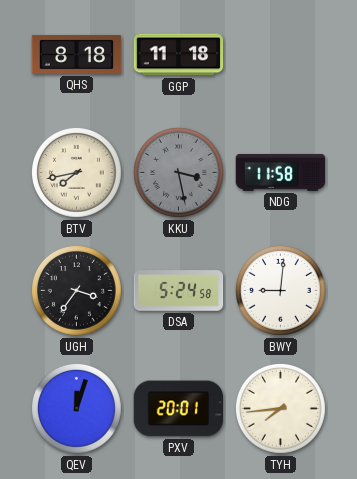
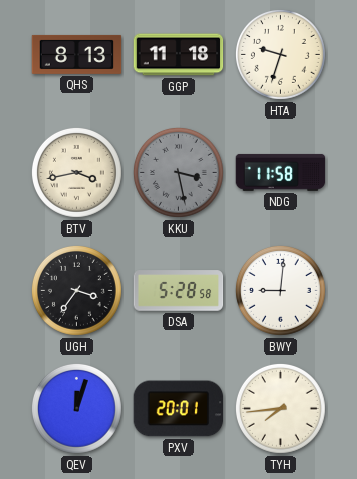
QHS: 8:18 -> 8:13 (77, 54)
HTA: none -> 9:33 (280, 54)
BTV: 7:43 -> 3:43 (76, 172)
DSA: 5:24 -> 5:28 (179, 291)
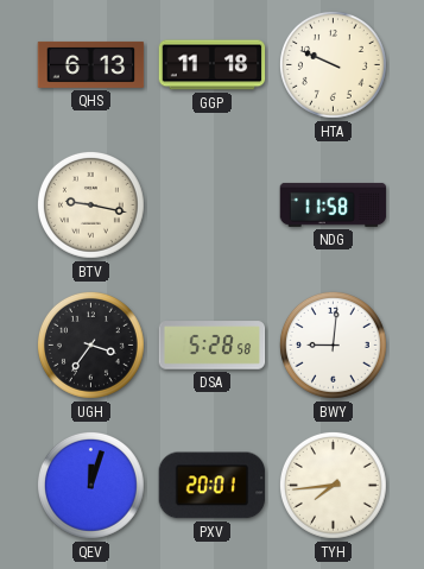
QHS: 8:13 -> 6:13 (91, 64)
HTA: 9:33 -> 9:49 (333, 64)
BTV: 3:43 -> 9:17 (90, 204)
KKU: 3:28 -> none (178, 172)
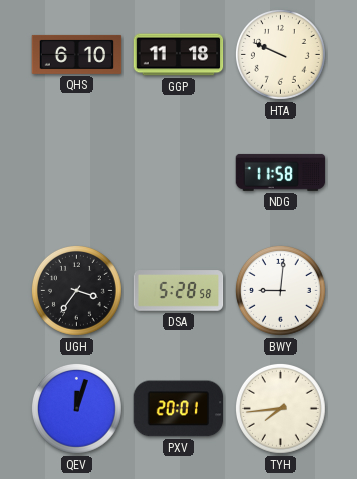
QHS: 6:13 -> 6:10 (77, 54)
BTV: 9:17 -> none (90, 204)
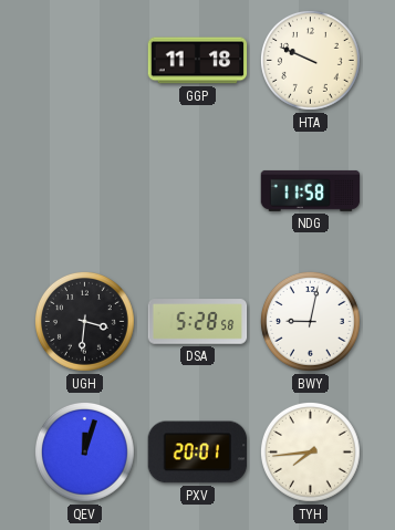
QHS: 6:10 -> none (77, 54)
UGH: 3:36 -> 3:31 (84, 321)
BWY: 9:01 -> 9:02 (310, 321)
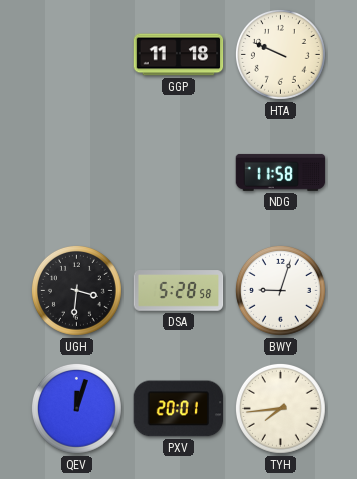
BWY: 9:02 -> 9:03 (280, 290)
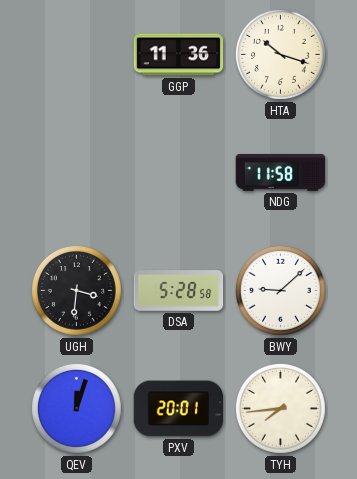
GGP: 11:18 -> 11:36 (179, 55)
HTA: 9:49 -> 10:18 (280, 54)
BWY: 9:03 -> 9:08 (280, 290)
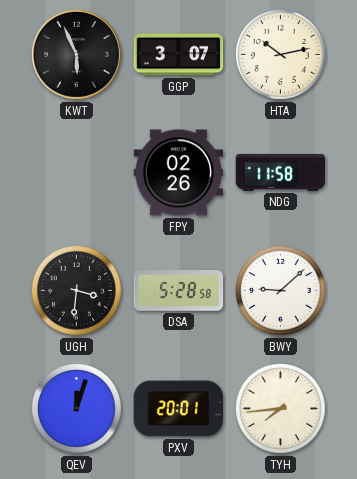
KWT: none -> 5:56 (76, 54)
GGP: 11:36 -> 3:07 (179, 55)
HTA: 10:18 -> 10:13 (280, 54)
FPY: none -> 02:26 (179, 173)
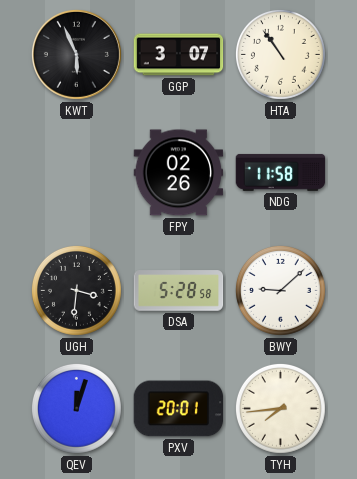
HTA: 10:13 -> 10:54 (280, 54)
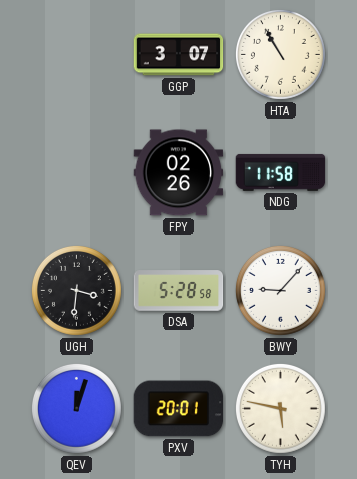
KWT: 5:56 -> none (76, 54)
HTA: 10:54 -> 10:55 (280, 54)
BWY: 9:08 -> 9:07 (280, 290)
TYH: 7:44 -> 5:47 (280, 408)
